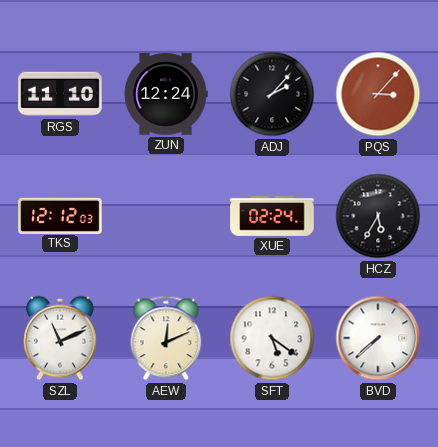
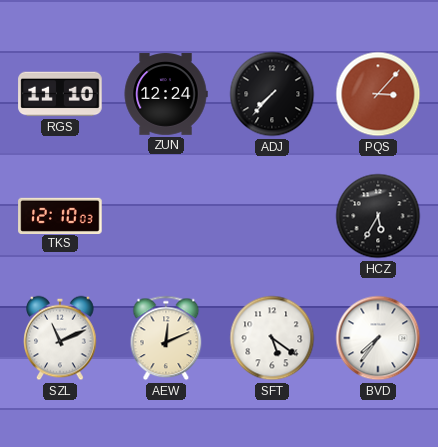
ADJ: 2:07 -> 7:37 (272, 94)
TKS: 12:12 -> 12:10 (60, 215)
XUE: 02:24 -> none (272, 216)
BVD: 7:38 -> 7:36 (378, 338)
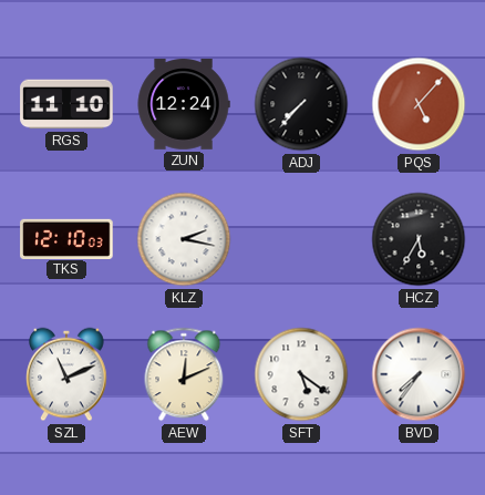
PQS: 3:07 -> 5:07 (419, 104)
KLZ: none -> 2:17 (184, 239)
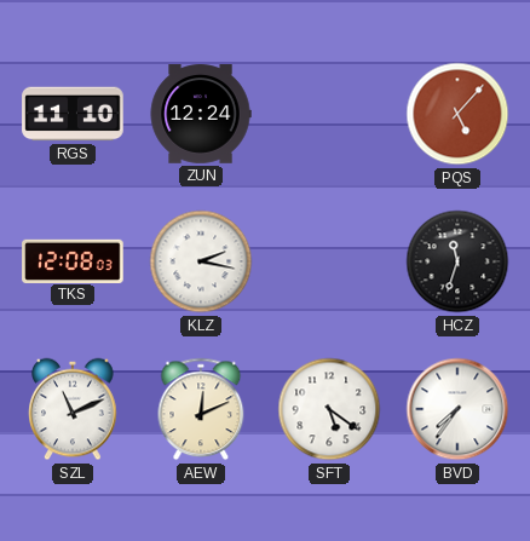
ADJ: 7:37 -> none (301, 104)
TKS: 12:10 -> 12:08 (73, 260)
HCZ: 5:35 -> 11:33 (457, 261)
